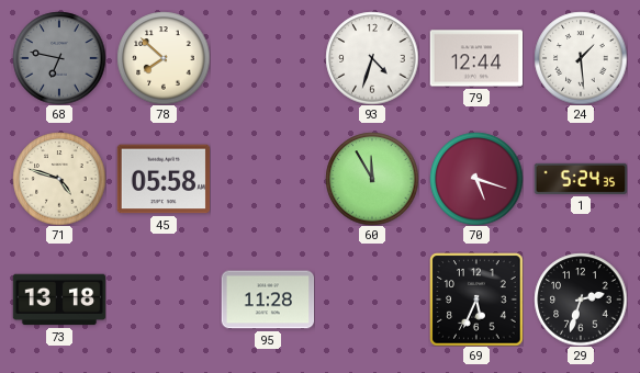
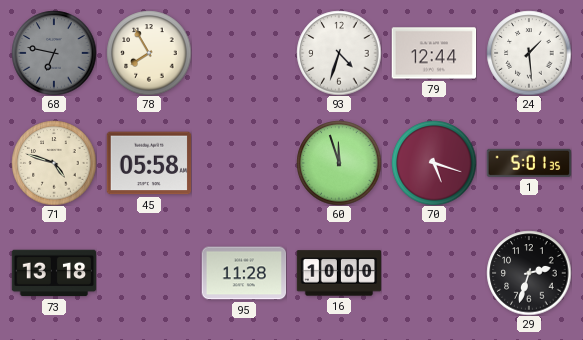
78: 7:52 -> 7:55 (149, 53)
60: 11:55 -> 11:57 (339, 163)
1: 5:24 -> 5:01 (529, 163)
16: none -> 10:00 (339, 273)
69: 5:34 -> none (476, 299)
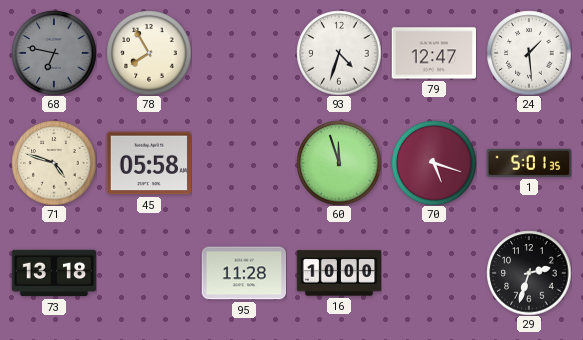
79: 12:44 -> 12:47 (434, 53)
